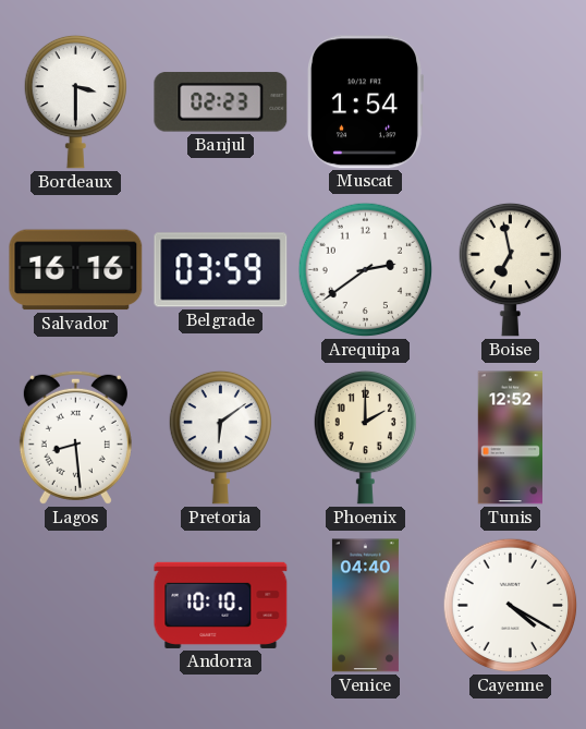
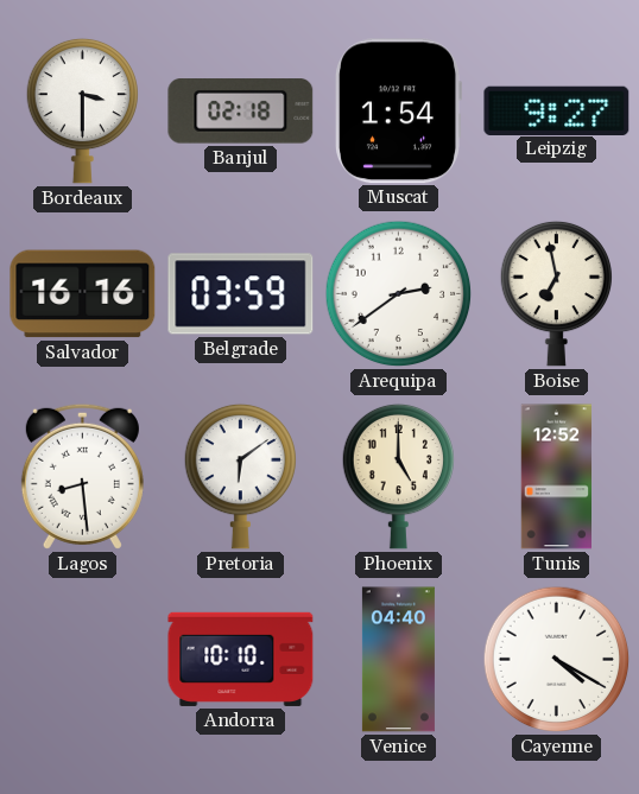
Banjul: 02:23 -> 02:18 (241, 112)
Leipzig: none -> 9:27 (557, 110)
Phoenix: 2:00 -> 5:00 (398, 476)
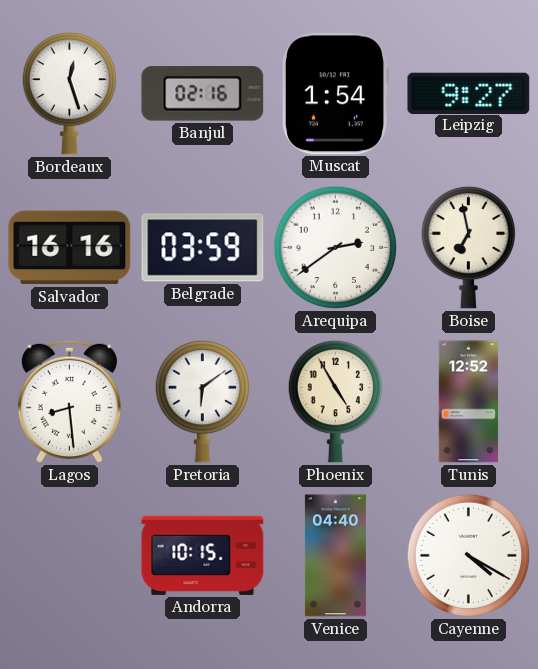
Bordeaux: 3:30 -> 12:27 (69, 93)
Banjul: 02:18 -> 02:16 (203, 94)
Phoenix: 5:00 -> 4:55 (335, 401)
Andorra: 10:10 -> 10:15 (203, 555)
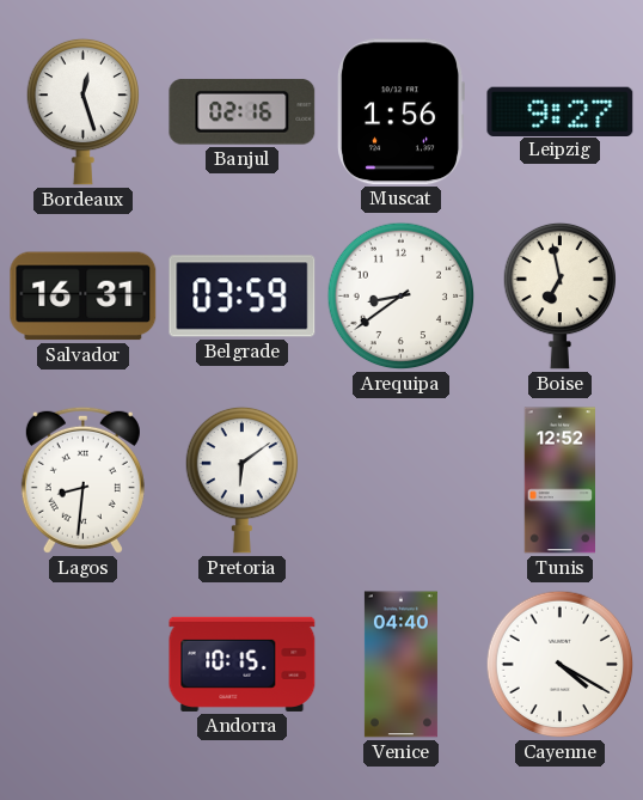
Muscat: 1:54 -> 1:56 (400, 112)
Salvador: 16:16 -> 16:31 (84, 297)
Arequipa: 2:39 -> 8:39 (402, 297)
Lagos: 8:29 -> 8:31 (82, 480)
Phoenix: 4:55 -> none (335, 401)
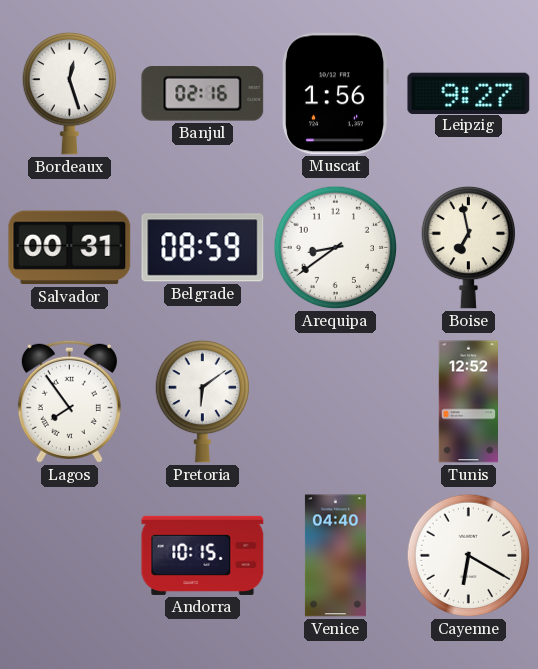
Salvador: 16:31 -> 00:31 (70, 248)
Belgrade: 03:59 -> 08:59 (203, 248)
Lagos: 8:31 -> 7:54 (69, 401)
Cayenne: 4:20 -> 6:20 (469, 556)
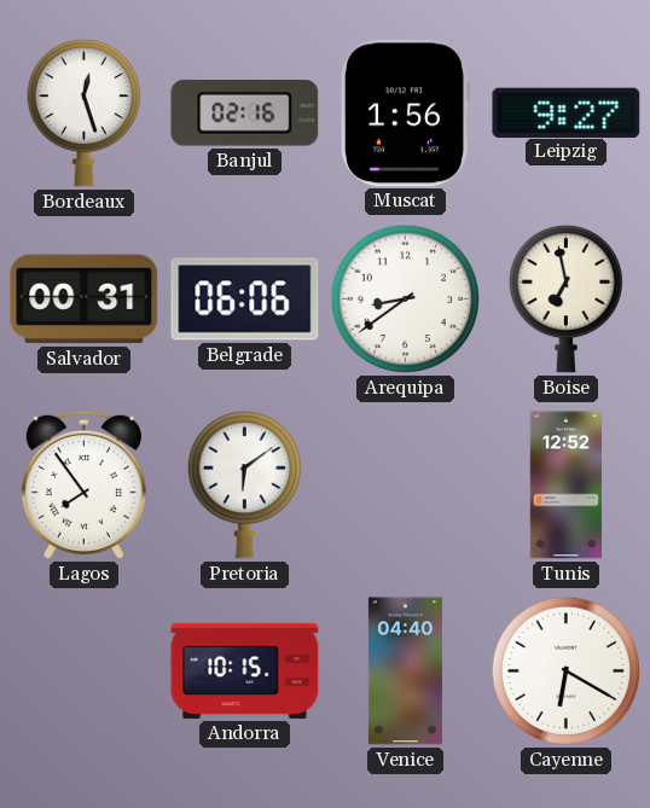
Belgrade: 08:59 -> 06:06 (245, 300)
